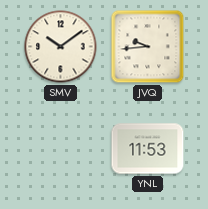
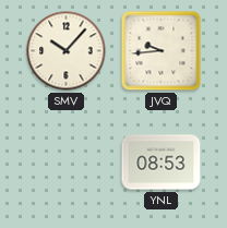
SMV: 10:09 -> 10:07 (67, 51)
YNL: 11:53 -> 08:53 (162, 163)
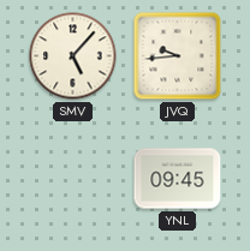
SMV: 10:07 -> 5:07 (73, 56)
YNL: 08:53 -> 09:45 (178, 179)
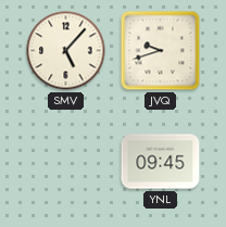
JVQ: 9:44 -> 9:42 (161, 51)
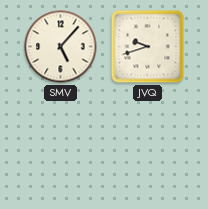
YNL: 09:45 -> none (161, 162)
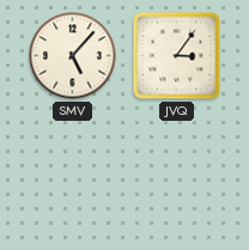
JVQ: 9:42 -> 3:06 (177, 56)
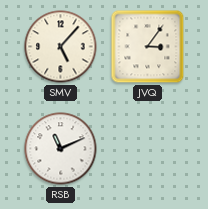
RSB: none -> 11:11 (61, 149)
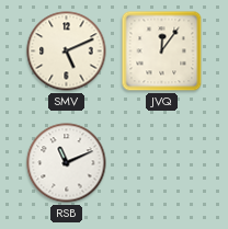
SMV: 5:07 -> 5:11 (67, 51)
JVQ: 3:06 -> 12:06 (162, 51)
